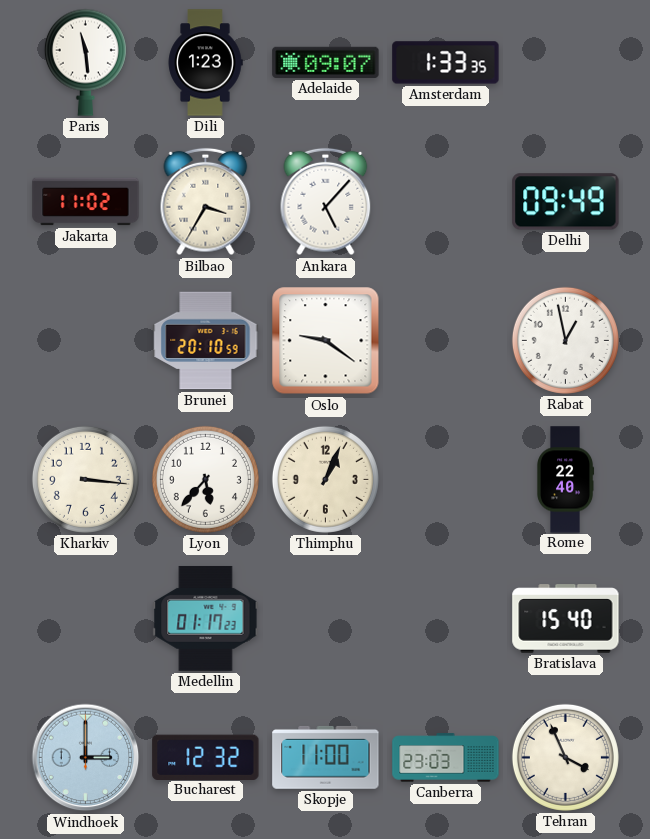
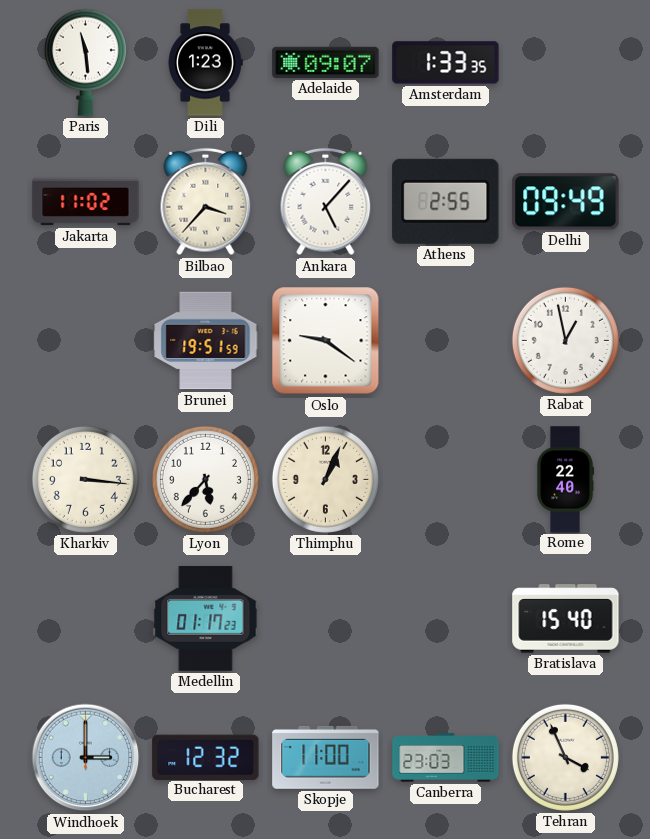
Bilbao: 3:35 -> 3:37 (206, 202)
Athens: none -> 2:55 (446, 201)
Brunei: 20:10 -> 19:51 (206, 341)
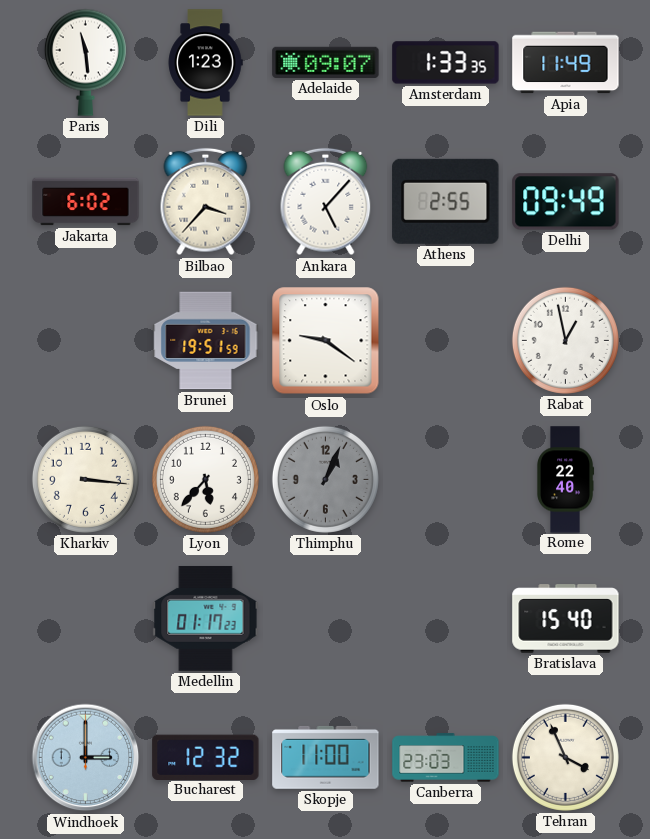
Apia: none -> 11:49 (566, 63)
Jakarta: 11:02 -> 6:02 (86, 202)
Thimphu dial: cream -> grey (325, 479)
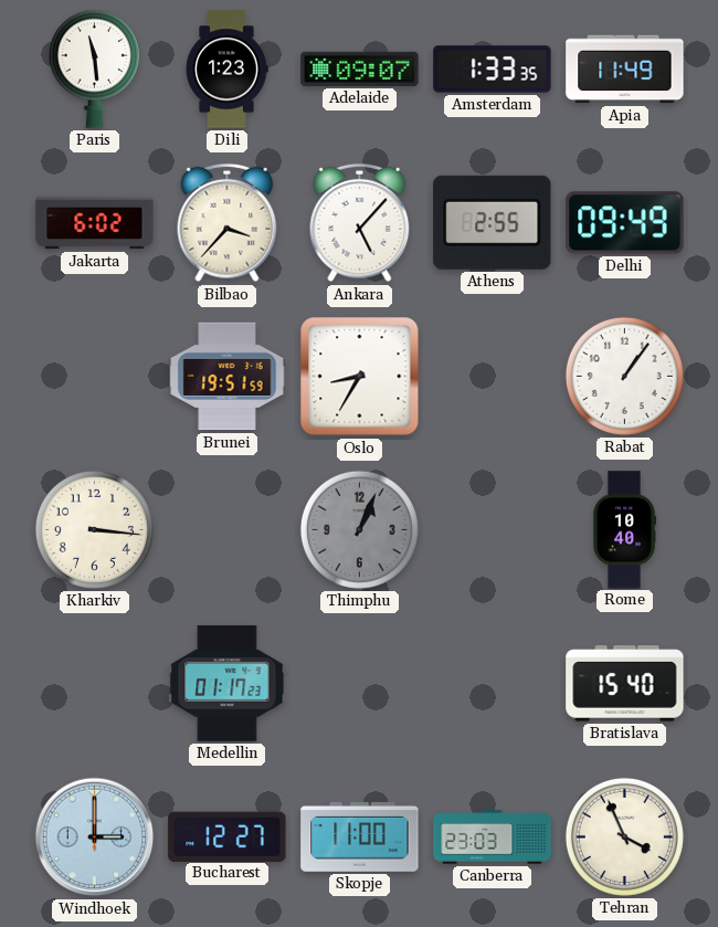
Oslo: 9:21 -> 8:35 (360, 377)
Rabat: 12:58 -> 1:06 (624, 376)
Lyon: 5:37 -> none (205, 479)
Rome: 22:40 -> 10:40 (624, 530)
Bucharest: 12:32 -> 12:27 (228, 836)
